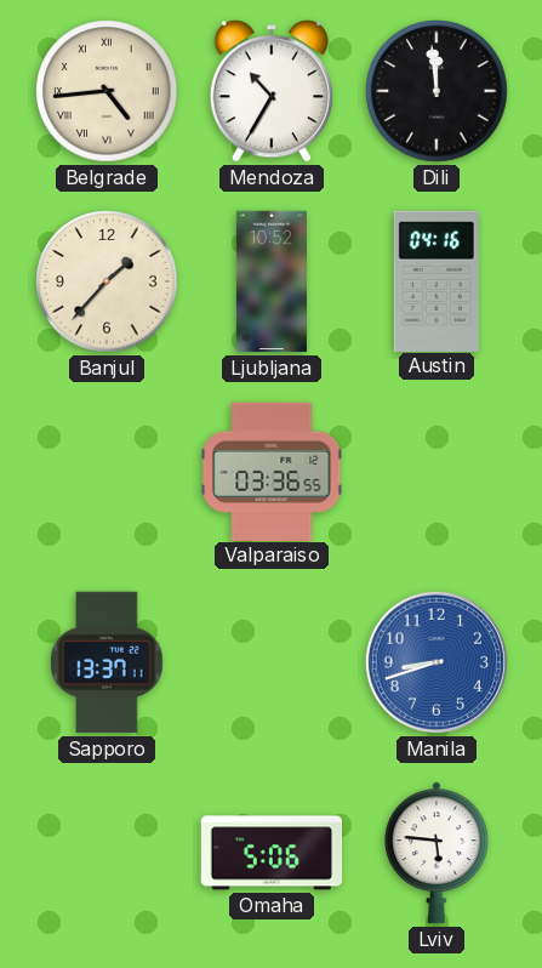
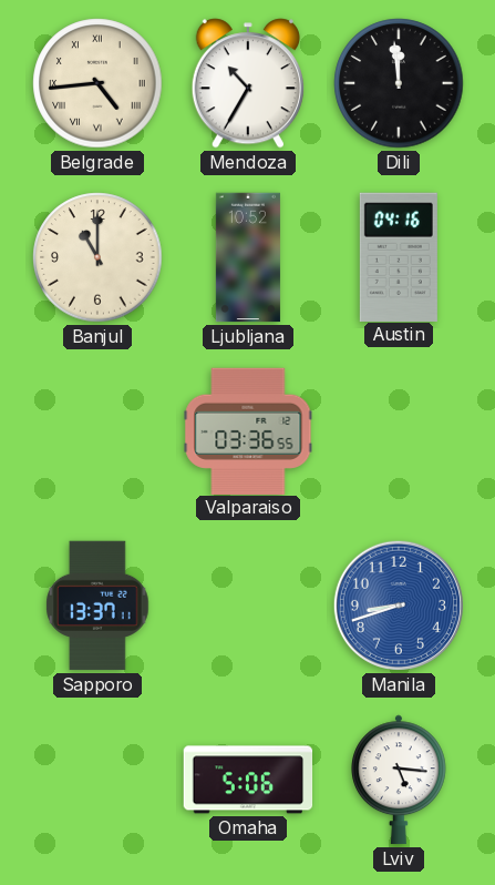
Banjul: 1:37 -> 11:00 (97, 257)
Lviv: 5:46 -> 5:16 (400, 780)
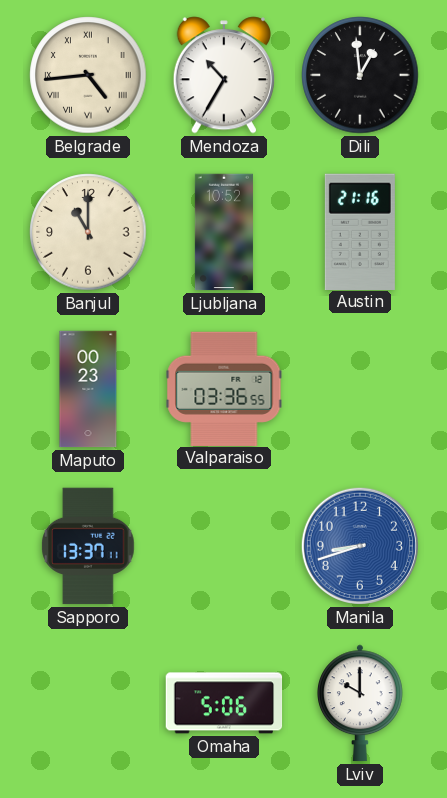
Dili: 11:59 -> 12:59 (360, 75)
Austin: 04:16 -> 21:16 (360, 231)
Maputo: none -> 00:23 (88, 389)
Lviv: 5:16 -> 10:00 (361, 703)
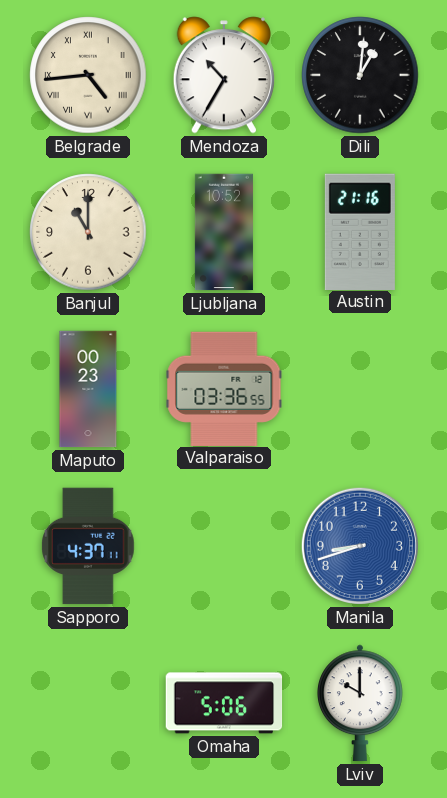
Dili: 12:59 -> 1:01 (360, 75)
Sapporo: 13:37 -> 4:37 (88, 546)
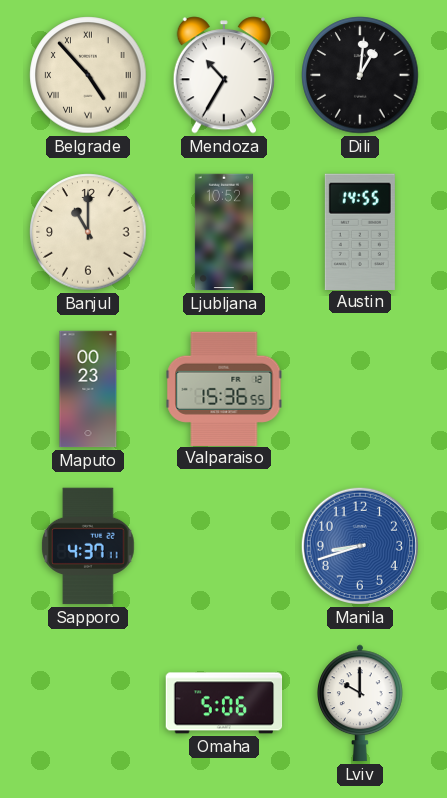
Belgrade: 4:44 -> 4:53 (88, 75)
Austin: 21:16 -> 14:55 (360, 231)
Valparaiso: 03:36 -> 15:36 (224, 388)
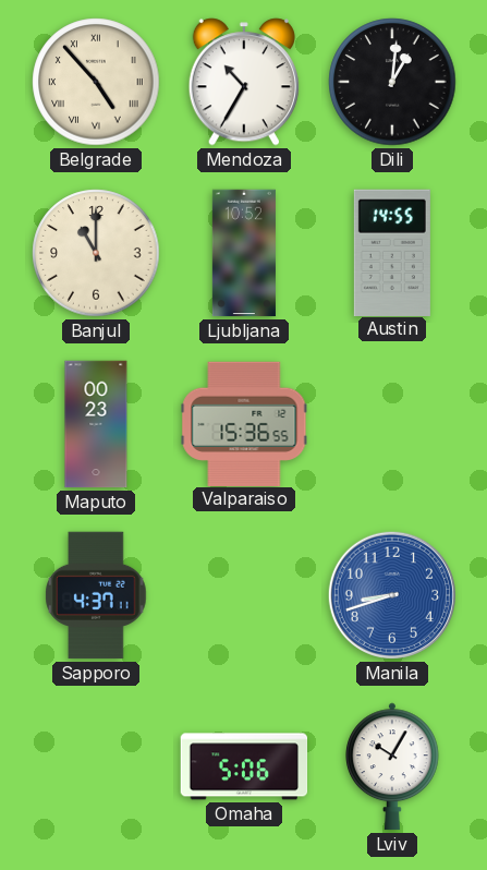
Lviv: 10:00 -> 10:05 (393, 766)
